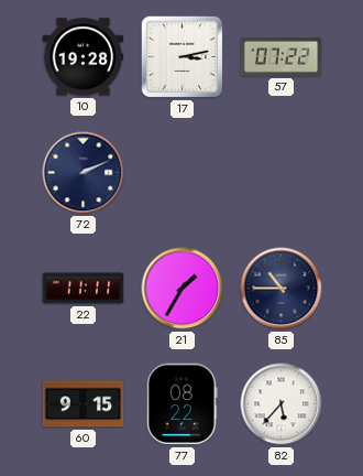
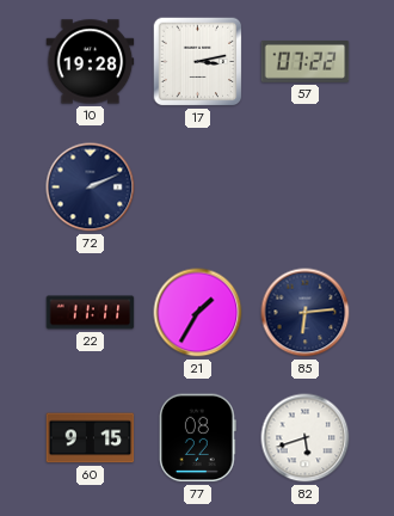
85: 10:45 -> 6:14 (306, 313)
82: 5:37 -> 5:42 (306, 438)
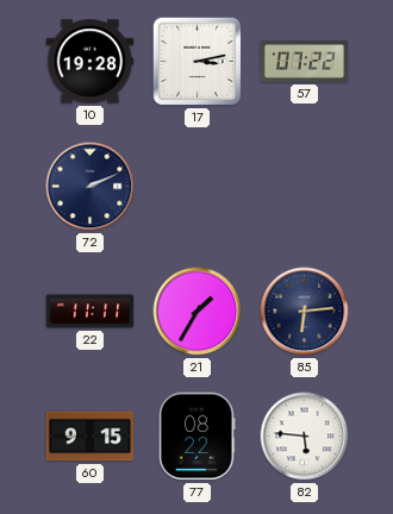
82: 5:42 -> 5:46 (305, 437)
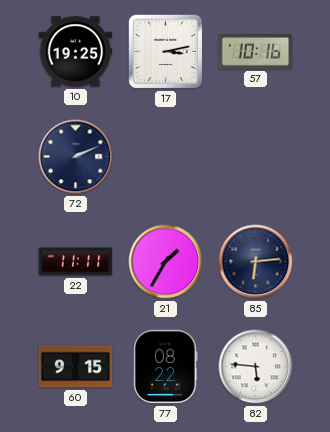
10: 19:28 -> 19:25 (76, 52)
57: 07:22 -> 10:16 (256, 52)
